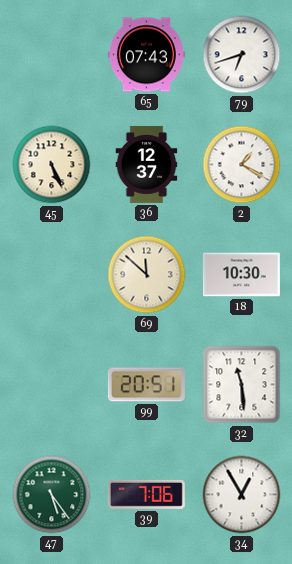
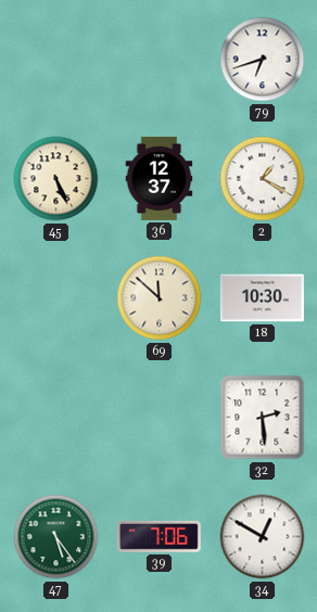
65: 07:43 -> none (146, 55)
99: 20:51 -> none (146, 385)
32: 11:29 -> 2:29 (263, 418)
34: 12:55 -> 12:50 (263, 537)
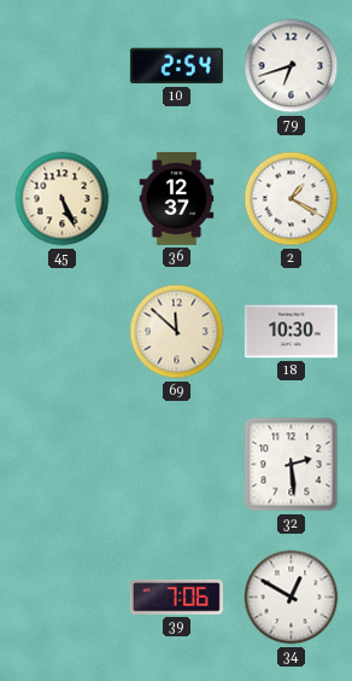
10: none -> 2:54 (176, 66)
47: 5:24 -> none (56, 537)
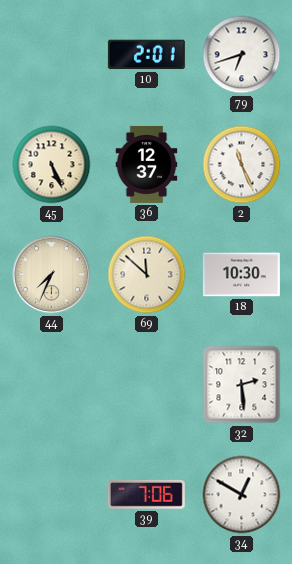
10: 2:54 -> 2:01 (146, 55)
2: 1:20 -> 11:26 (242, 165)
44: none -> 7:34 (52, 275)
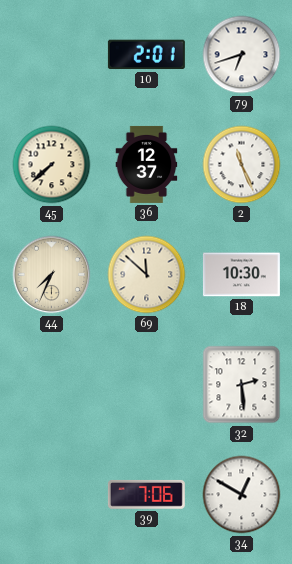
45: 5:26 -> 7:38 (52, 165)
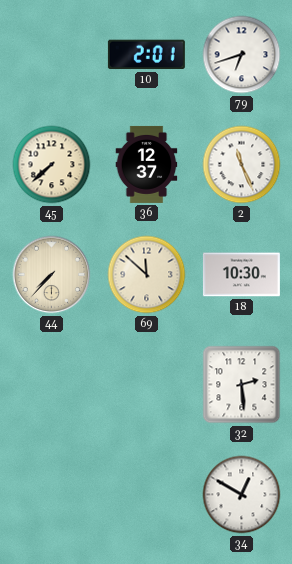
44: 7:34 -> 7:37 (52, 275)
39: 7:06 -> none (146, 494)
